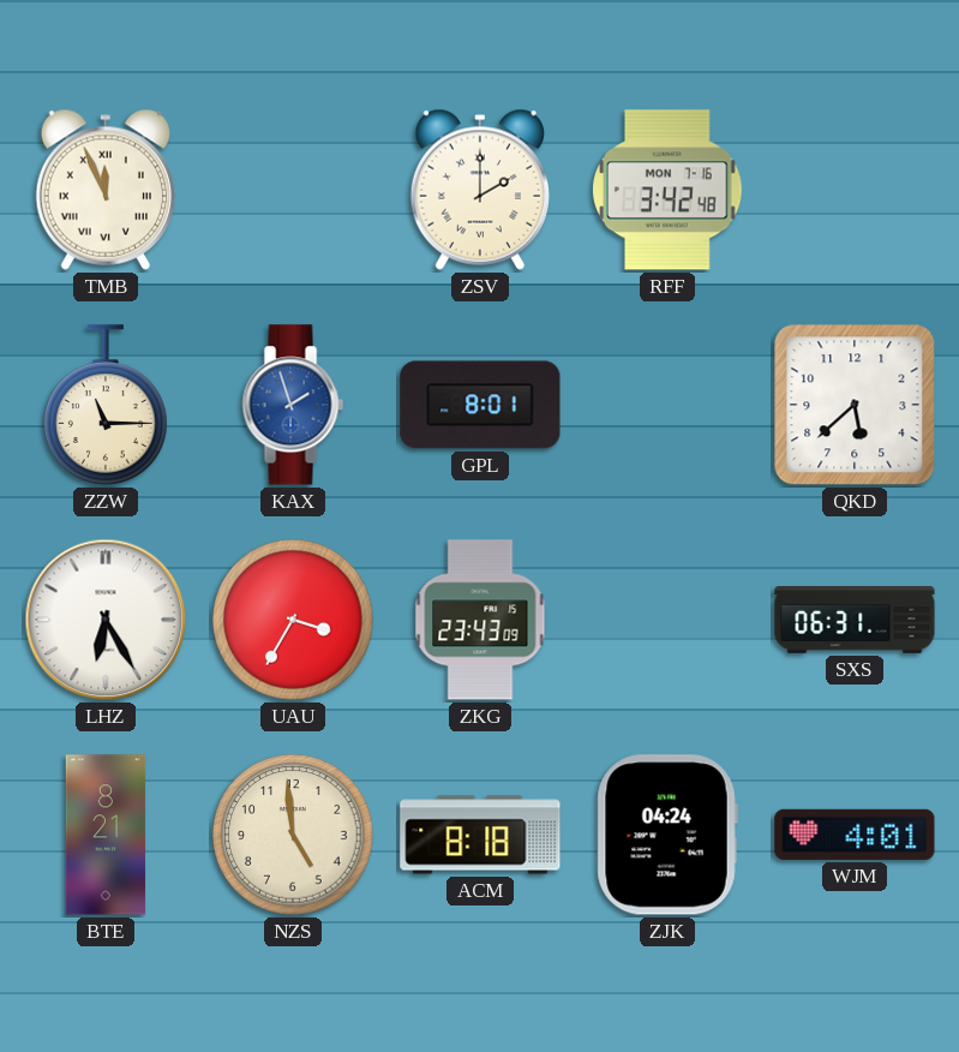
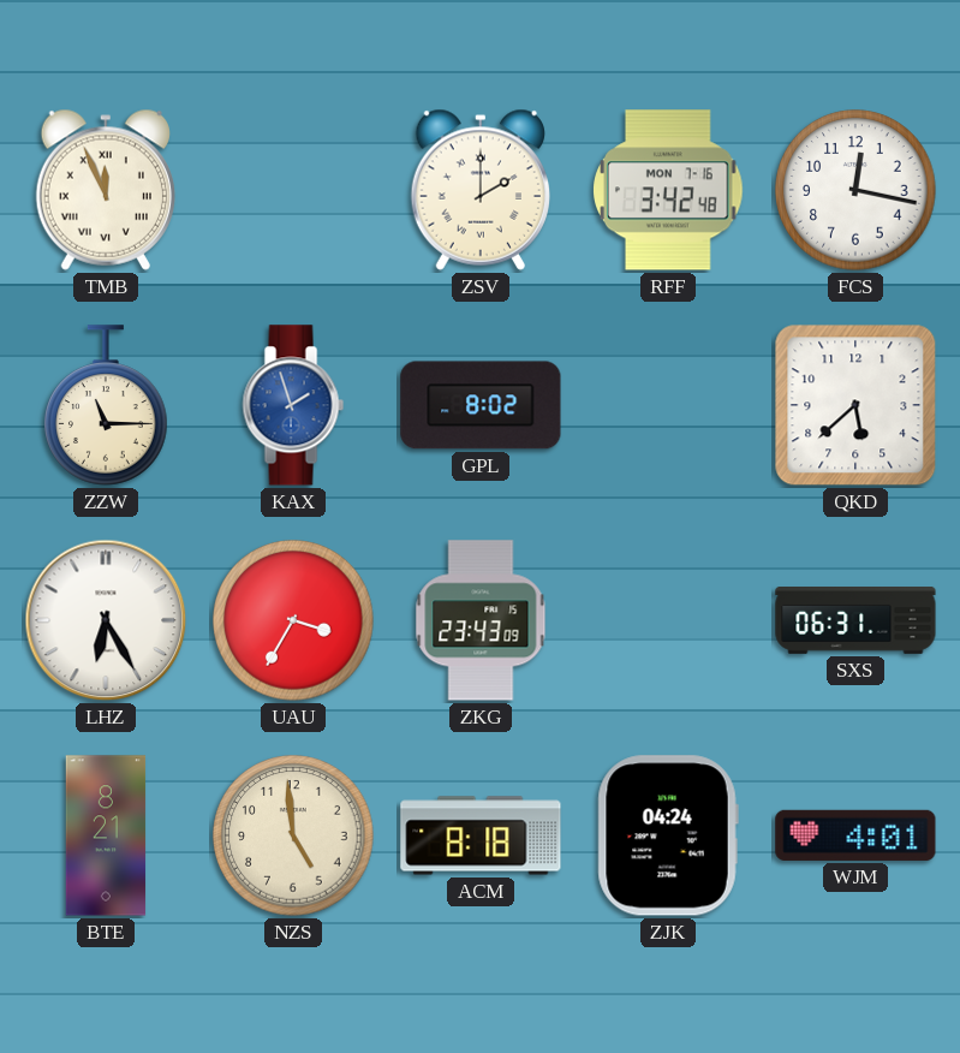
FCS: none -> 12:17 (855, 190)
GPL: 8:01 -> 8:02 (481, 405)
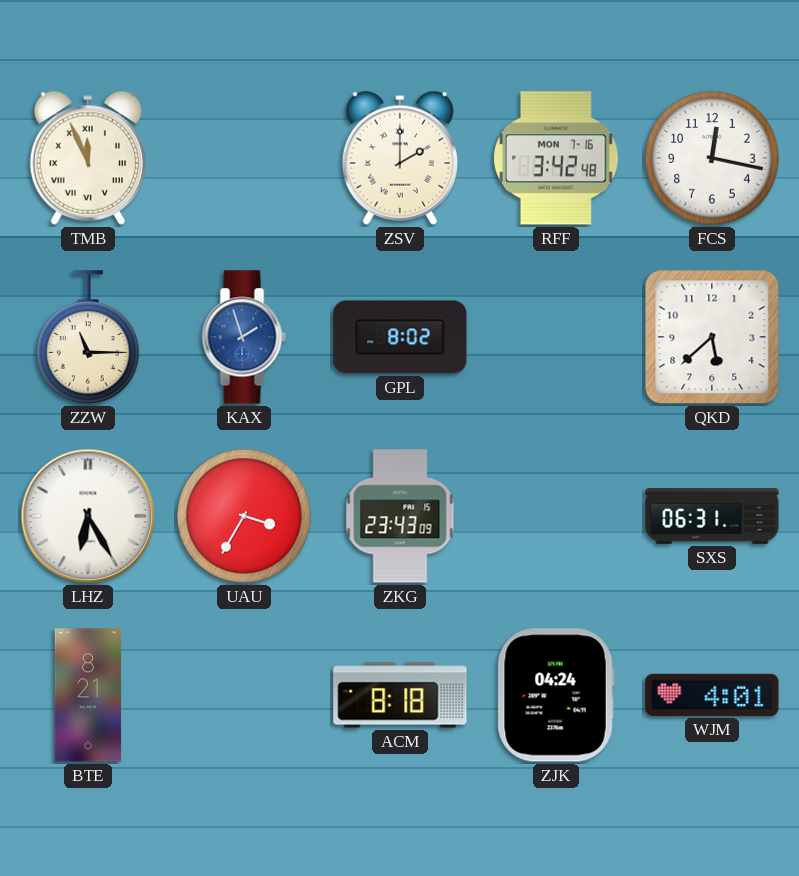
NZS: 4:59 -> none (293, 835)
